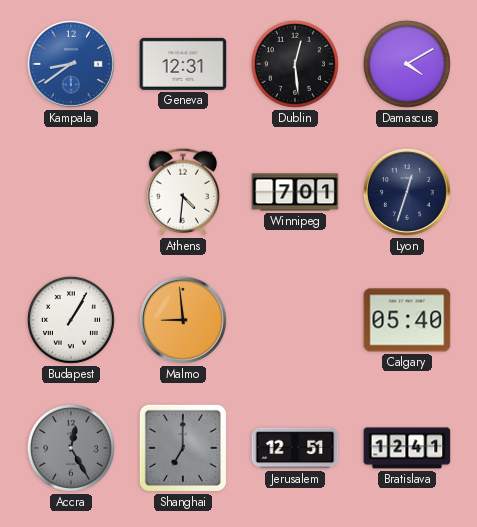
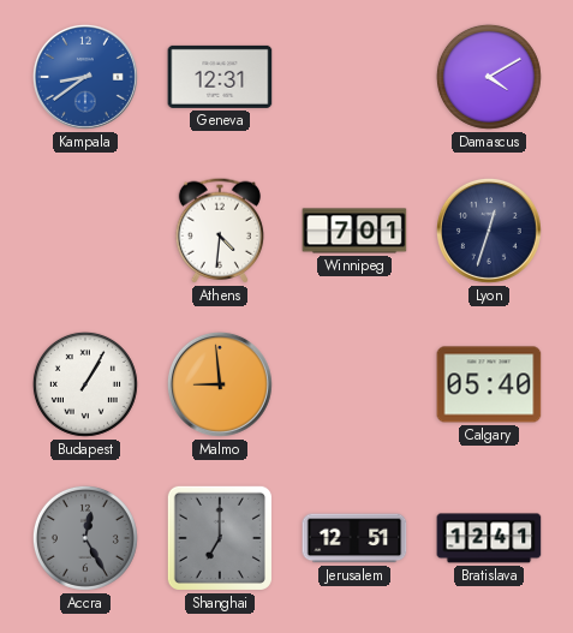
Dublin: 12:29 -> none (295, 64)
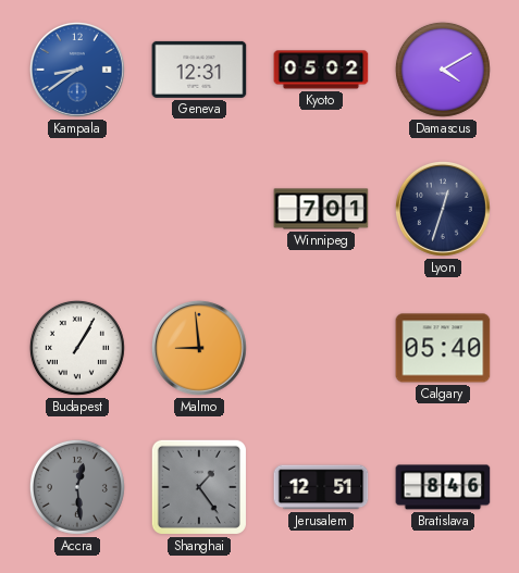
Kyoto: none -> 05:02 (321, 70)
Athens: 4:31 -> none (220, 231)
Accra: 12:25 -> 12:29 (77, 487)
Shanghai: 7:00 -> 1:24 (199, 487)
Bratislava: 12:41 -> 8:46 (443, 487)
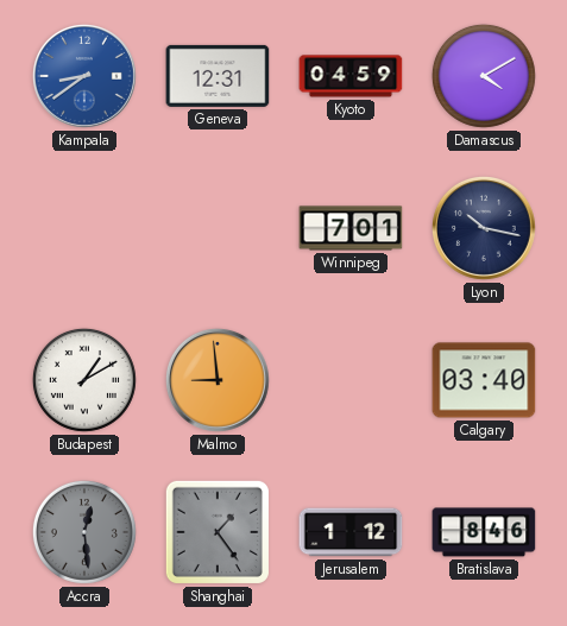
Kyoto: 05:02 -> 04:59 (351, 76)
Lyon: 12:33 -> 10:17 (484, 228)
Budapest: 1:05 -> 1:10 (84, 380)
Calgary: 05:40 -> 03:40 (484, 380)
Jerusalem: 12:51 -> 1:12 (351, 532)
